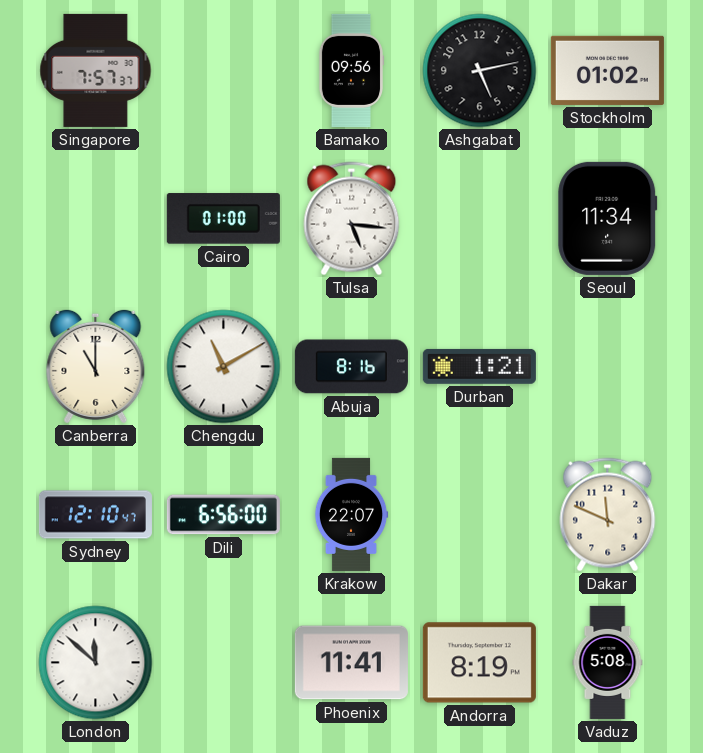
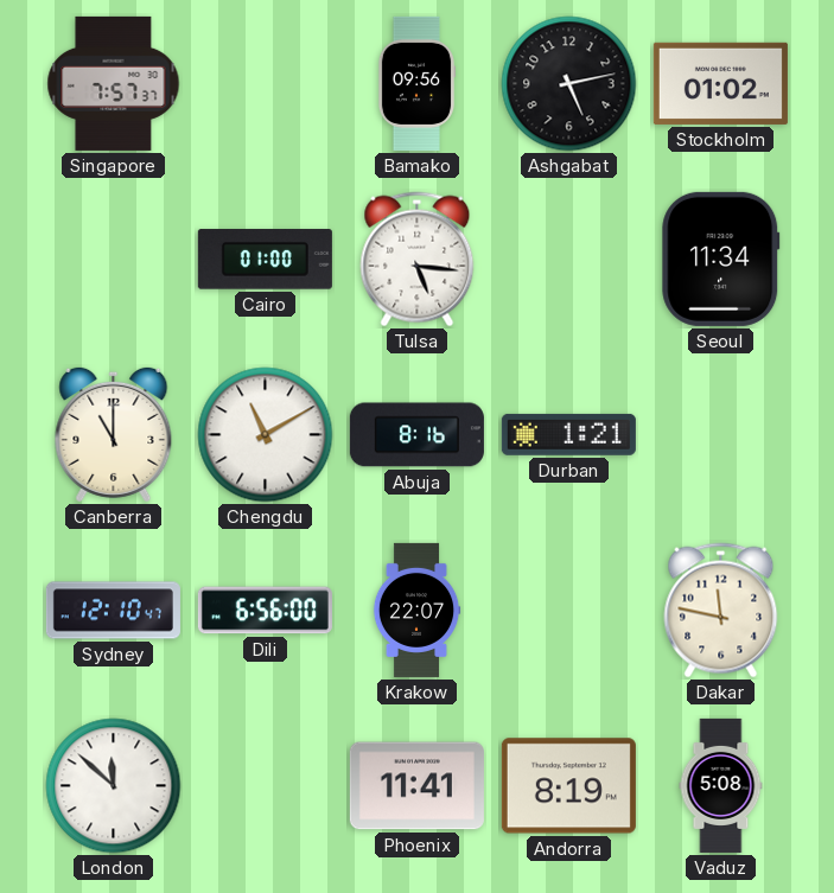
Dakar: 11:49 -> 11:47 (721, 611)
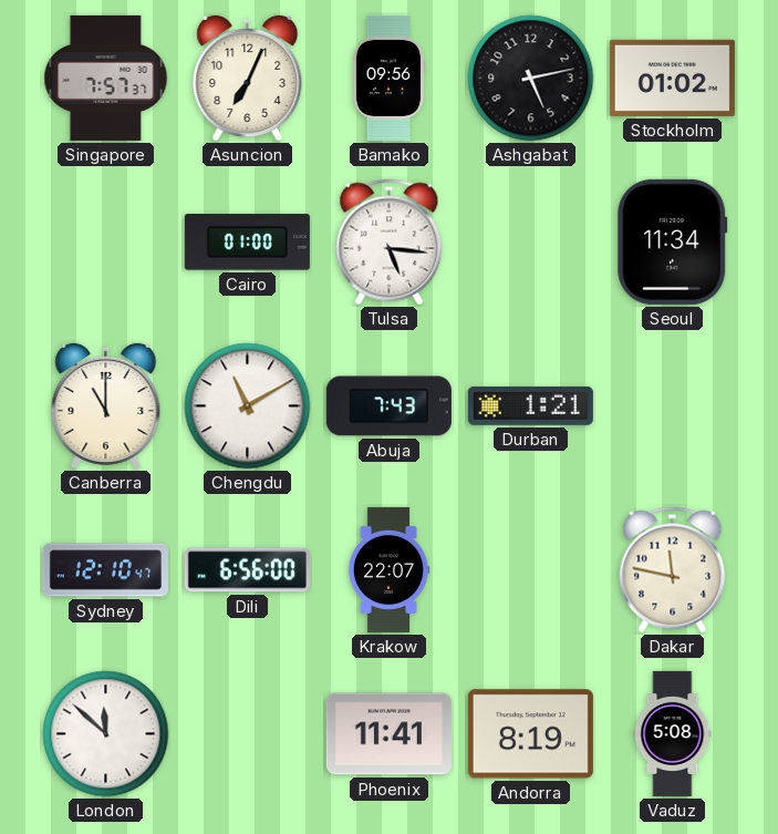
Asuncion: none -> 7:04 (248, 78)
Abuja: 8:16 -> 7:43 (388, 406)
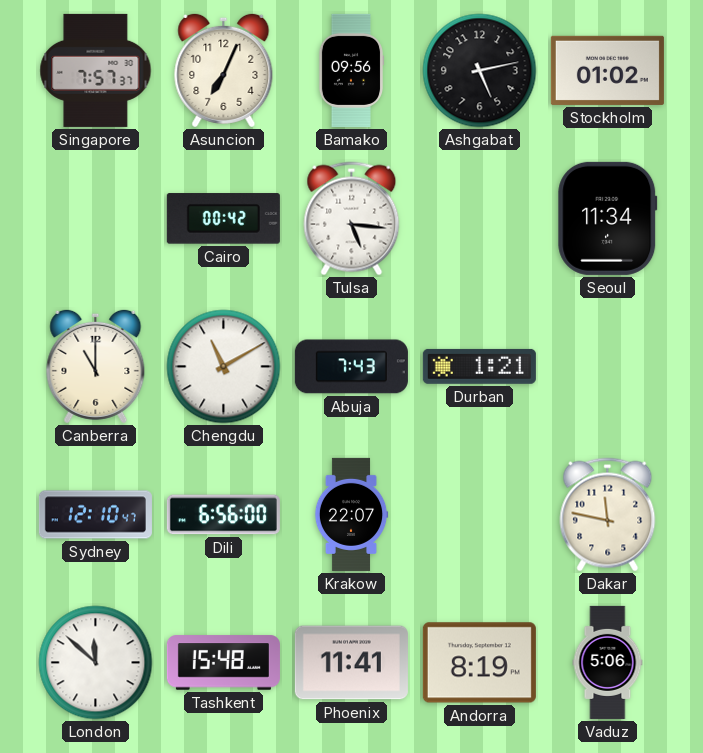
Cairo: 01:00 -> 00:42 (223, 219)
Tashkent: none -> 15:48 (223, 663)
Vaduz: 5:08 -> 5:06 (608, 662)
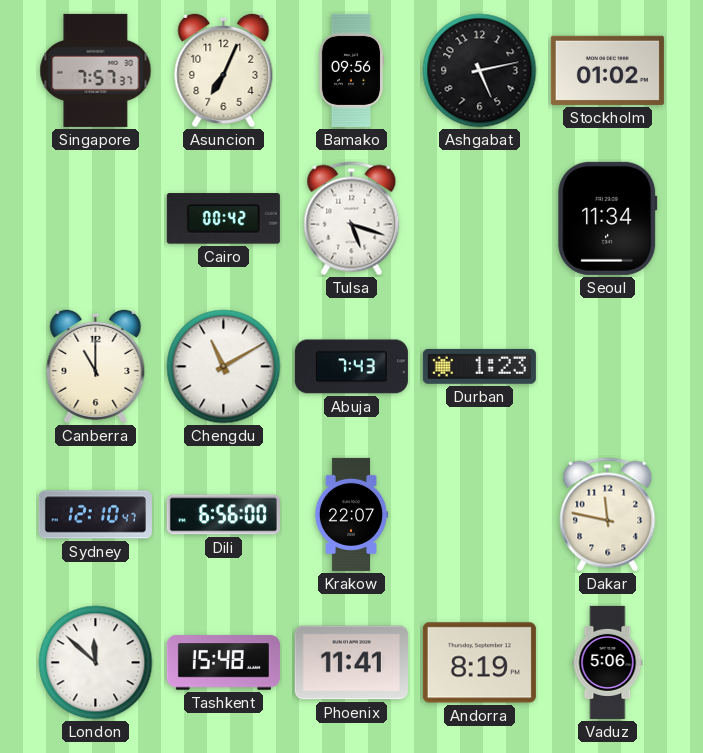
Tulsa: 5:16 -> 5:18 (352, 219)
Durban: 1:21 -> 1:23 (479, 366)
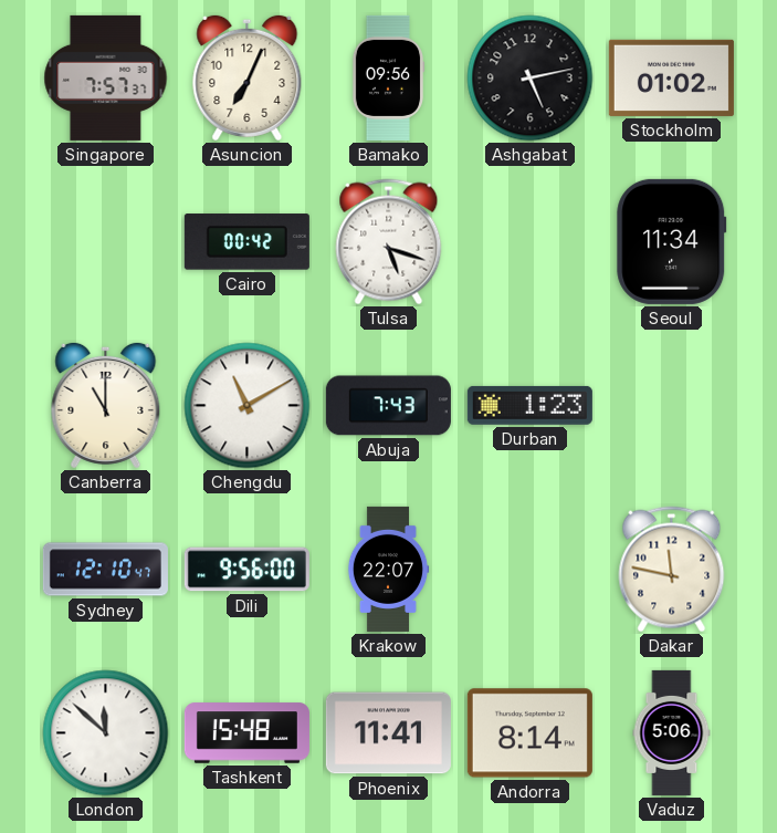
Dili: 6:56 -> 9:56 (246, 570)
Andorra: 8:19 -> 8:14 (529, 733)
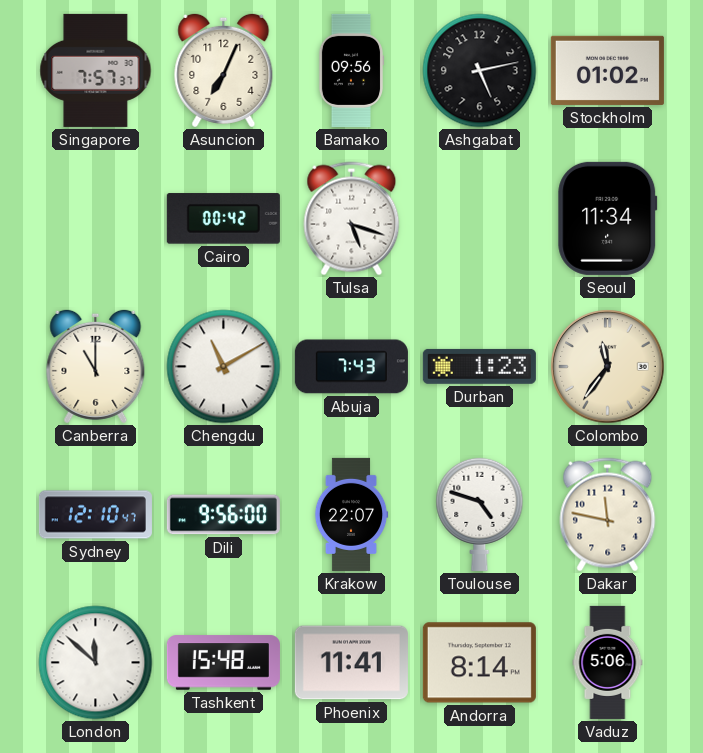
Colombo: none -> 11:36 (608, 367)
Toulouse: none -> 4:48 (480, 514)
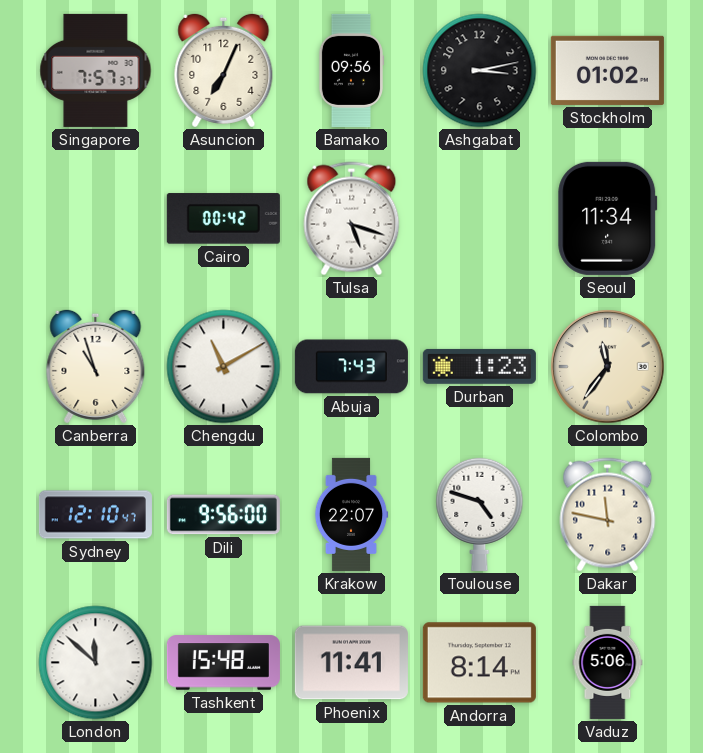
Ashgabat: 5:13 -> 3:13 (480, 71)
Canberra: 11:00 -> 10:57 (96, 366)
